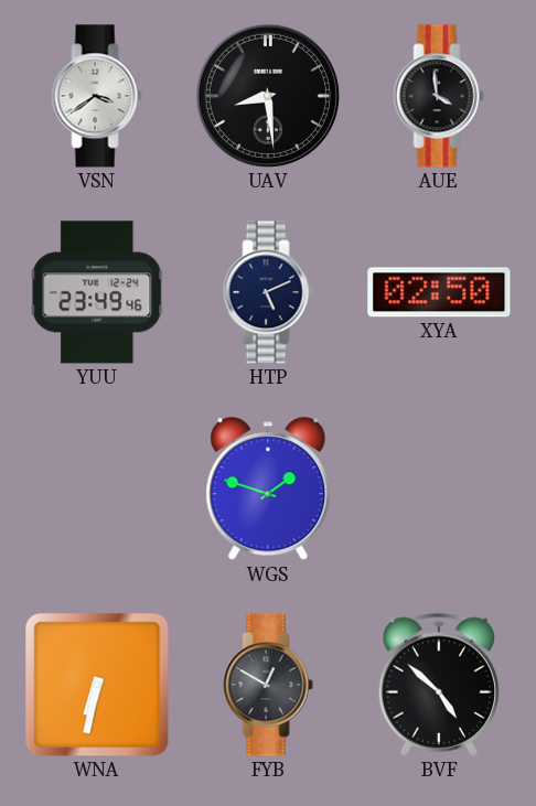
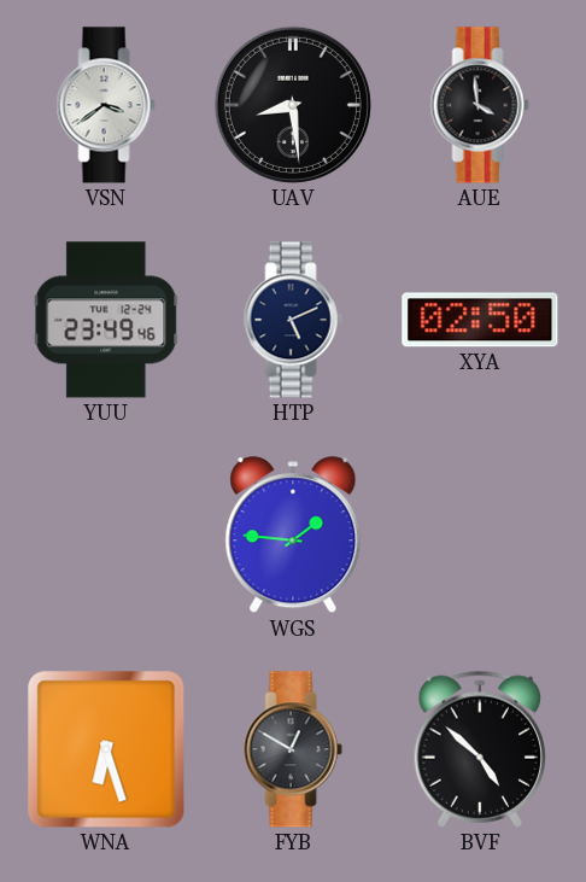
WGS: 1:48 -> 1:46 (293, 536)
WNA: 6:32 -> 6:27 (106, 749)
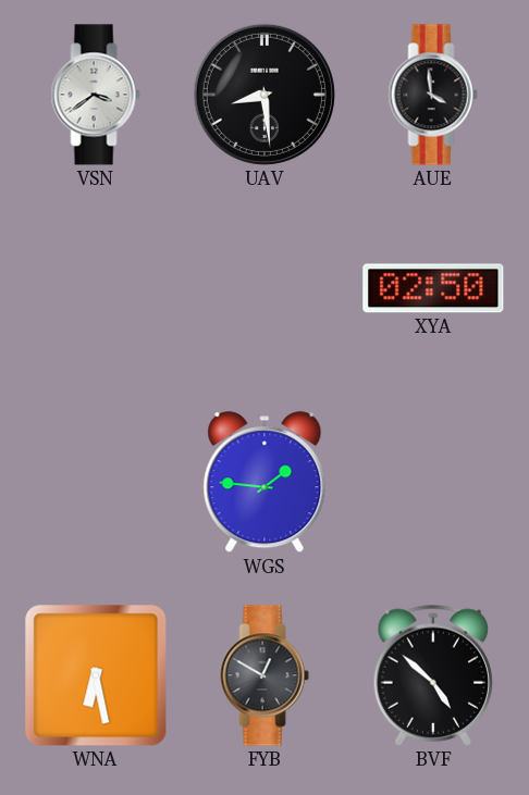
YUU: 23:49 -> none (106, 320)
HTP: 5:11 -> none (293, 320)
WNA: 6:27 -> 6:28 (96, 675)
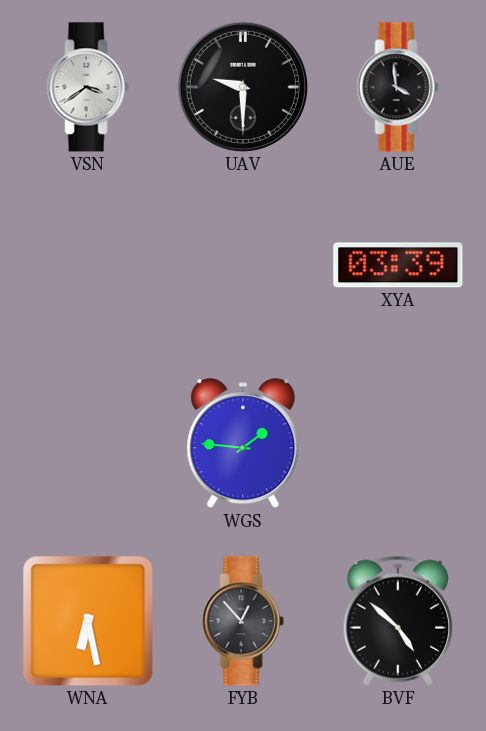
UAV: 8:29 -> 9:30 (243, 87)
XYA: 02:50 -> 03:39 (398, 265)
FYB: 12:50 -> 12:53 (243, 621)
